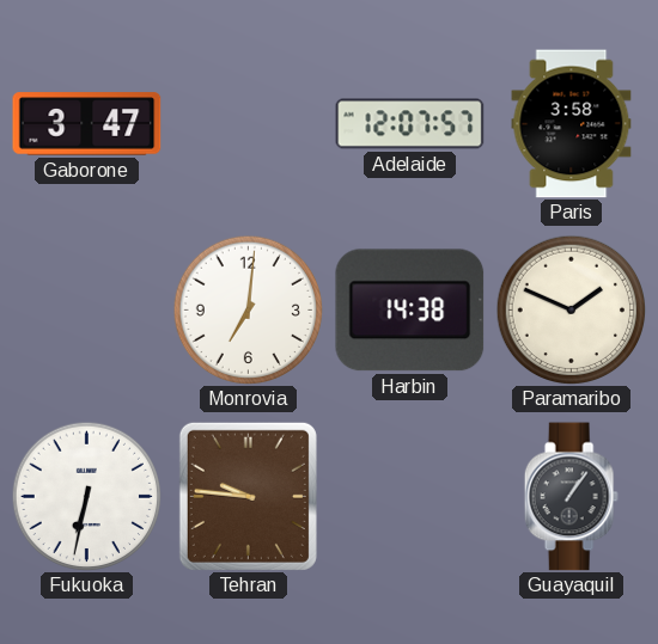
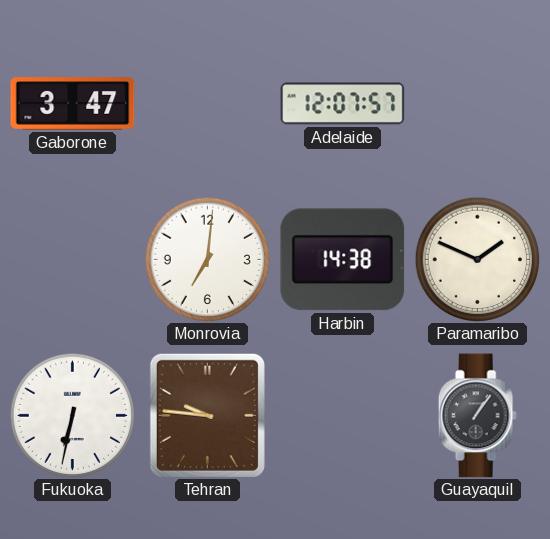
Paris: 3:58 -> none (572, 124)
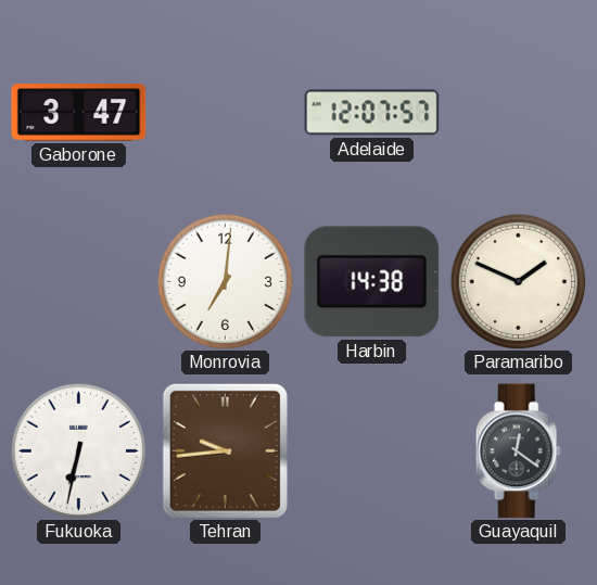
Tehran: 9:46 -> 9:44 (225, 450)
Guayaquil: 1:06 -> 12:21 (518, 452)
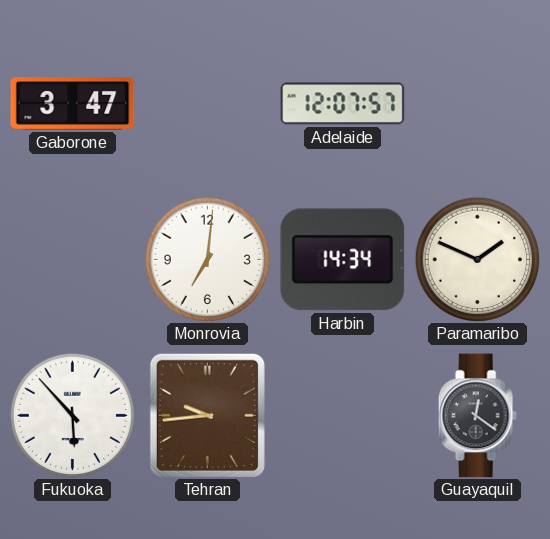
Harbin: 14:38 -> 14:34 (343, 260)
Fukuoka: 6:32 -> 5:53 (72, 415)
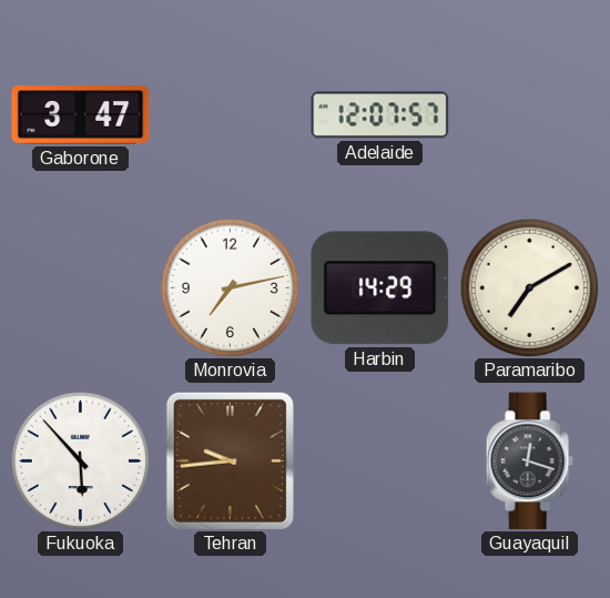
Monrovia: 7:01 -> 7:13 (230, 287)
Harbin: 14:34 -> 14:29 (380, 288)
Paramaribo: 1:49 -> 7:10 (529, 287)
Guayaquil: 12:21 -> 12:18 (529, 462)
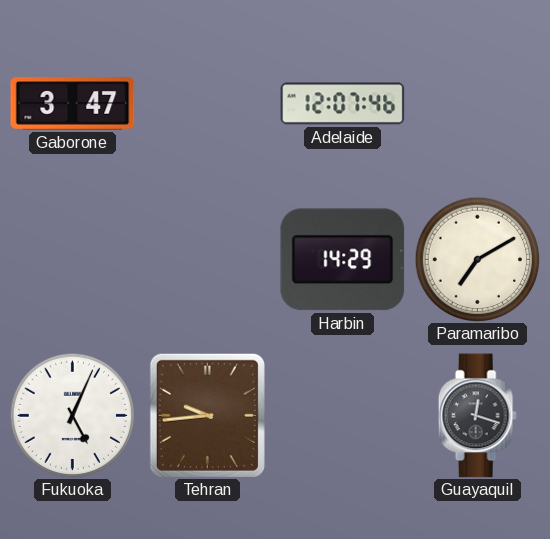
Adelaide: 12:07:57 -> 12:07:46 (343, 104)
Monrovia: 7:13 -> none (230, 287)
Fukuoka: 5:53 -> 5:04 (72, 415)
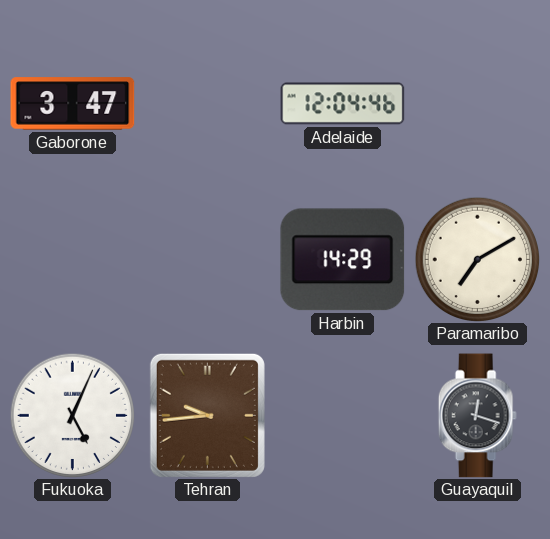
Adelaide: 12:07 -> 12:04 (343, 104)
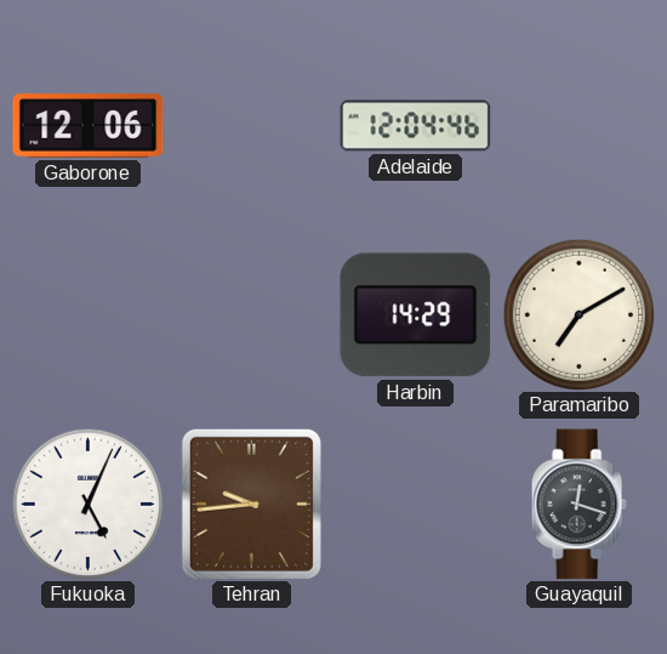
Gaborone: 3:47 -> 12:06 (89, 126)
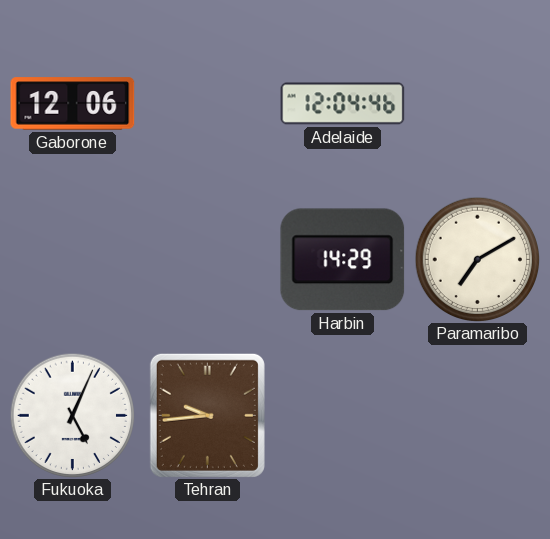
Guayaquil: 12:18 -> none (578, 505)
